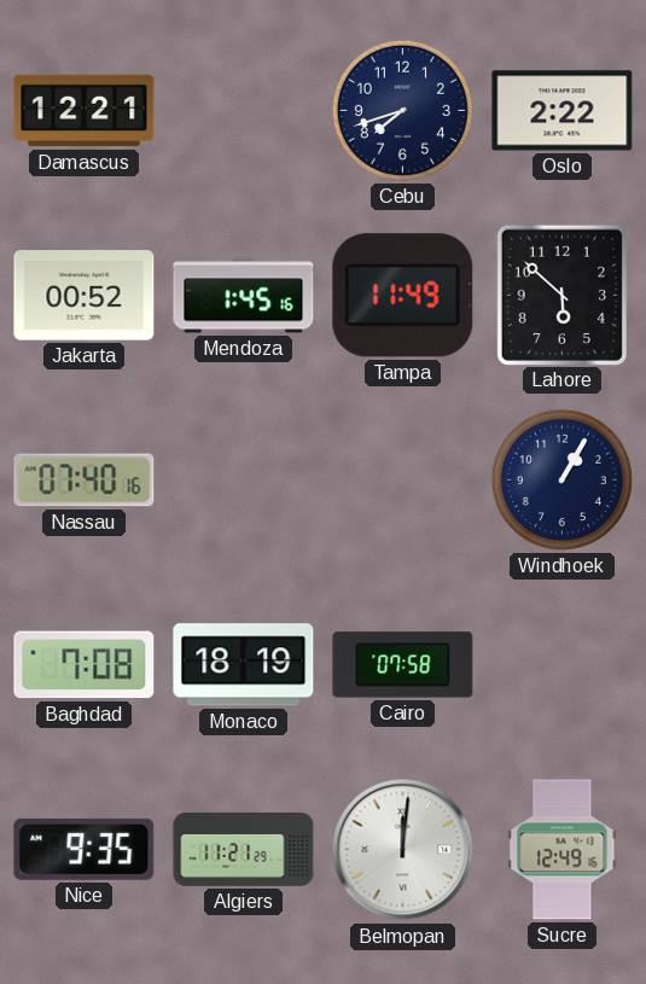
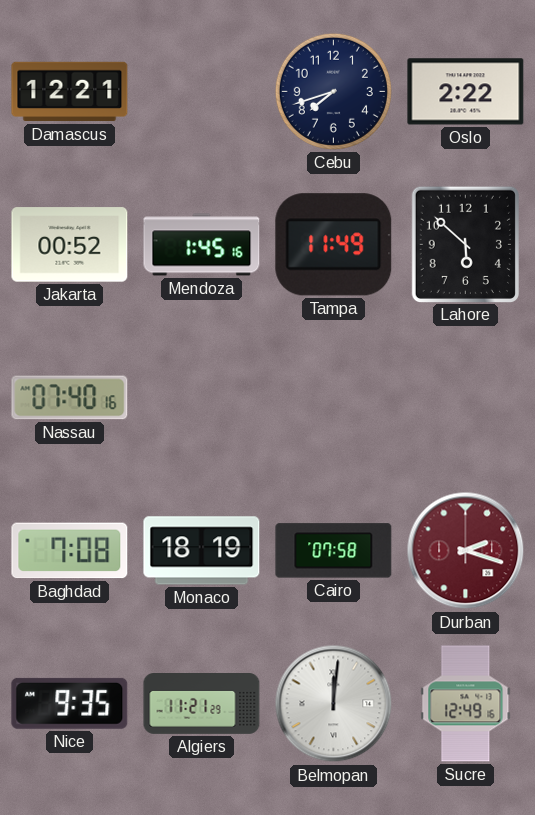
Windhoek: 1:05 -> none (561, 479)
Durban: none -> 2:18 (466, 551)
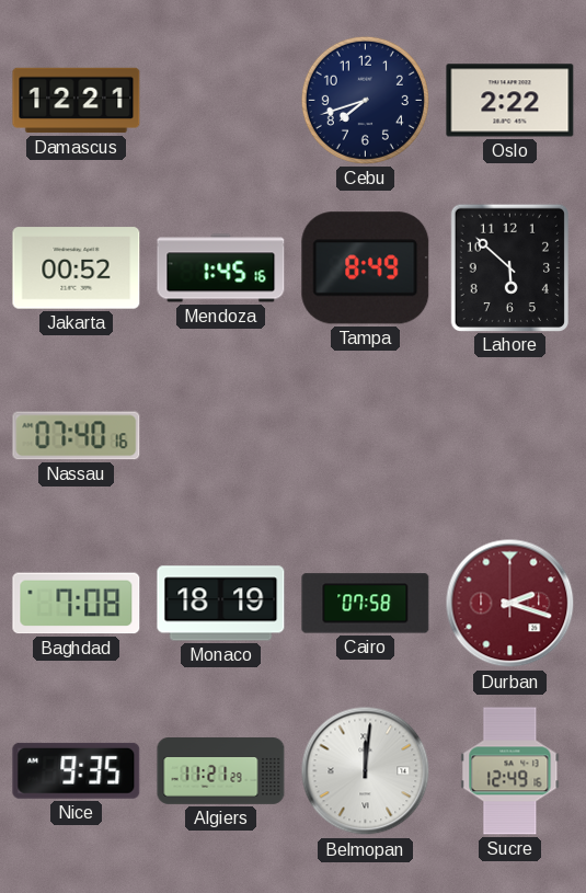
Tampa: 11:49 -> 8:49 (366, 268)
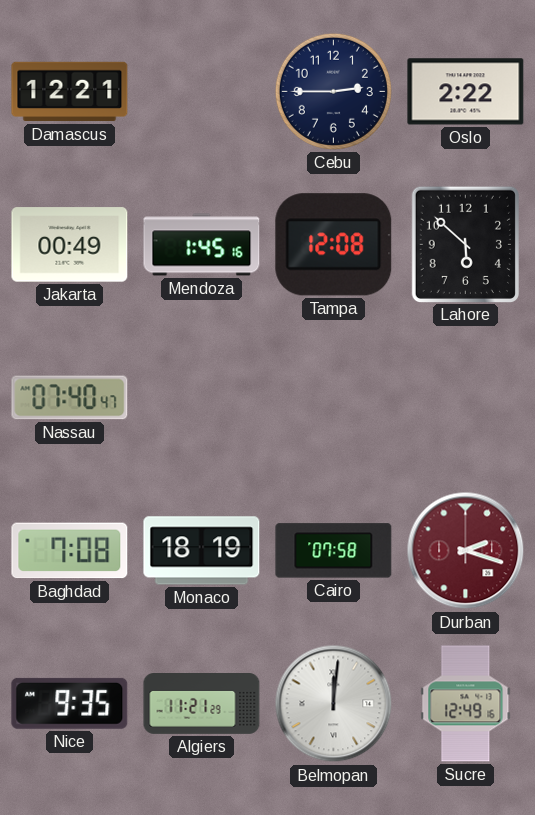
Cebu: 7:42 -> 2:45 (333, 91)
Jakarta: 00:52 -> 00:49 (70, 245)
Tampa: 8:49 -> 12:08 (334, 245)
Nassau: 07:40:16 -> 07:40:47 (70, 398)
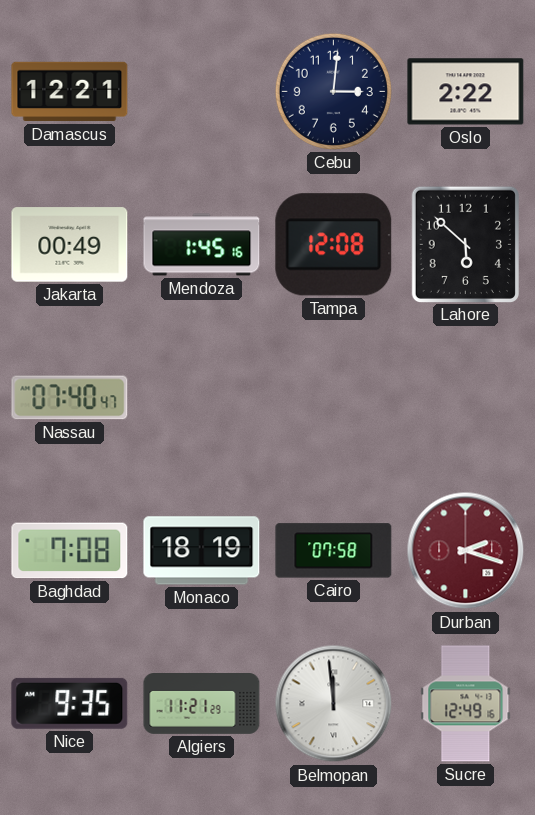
Cebu: 2:45 -> 3:01 (333, 91)
Belmopan: 12:01 -> 11:59 (334, 704)
